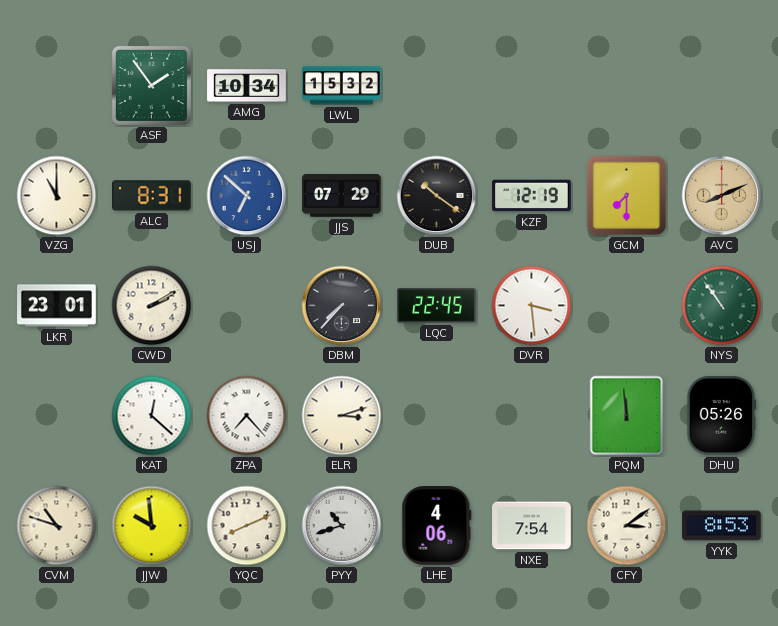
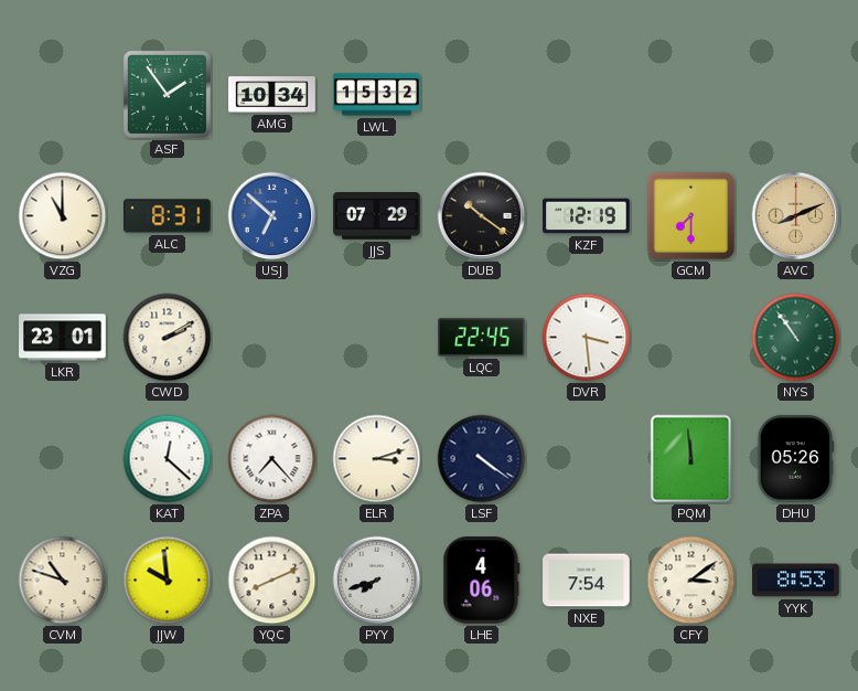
DBM: 7:37 -> none (342, 306)
LSF: none -> 4:21 (482, 459)
PYY: 10:42 -> 7:42 (377, 581)
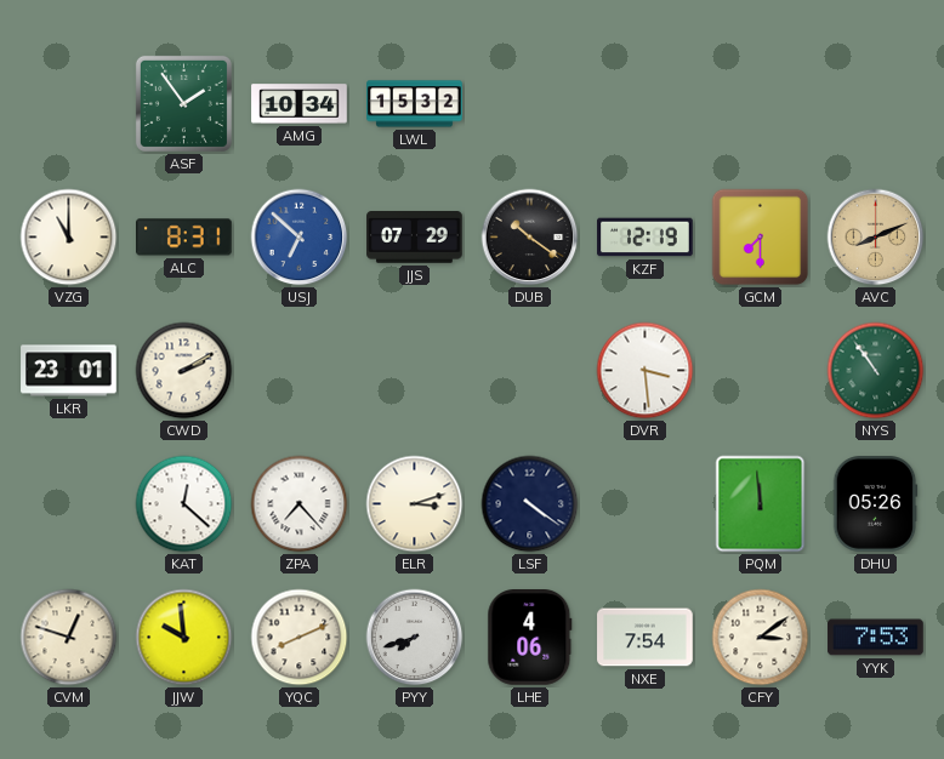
LQC: 22:45 -> none (482, 338)
CVM: 10:48 -> 12:48 (69, 638)
YYK: 8:53 -> 7:53 (876, 638)
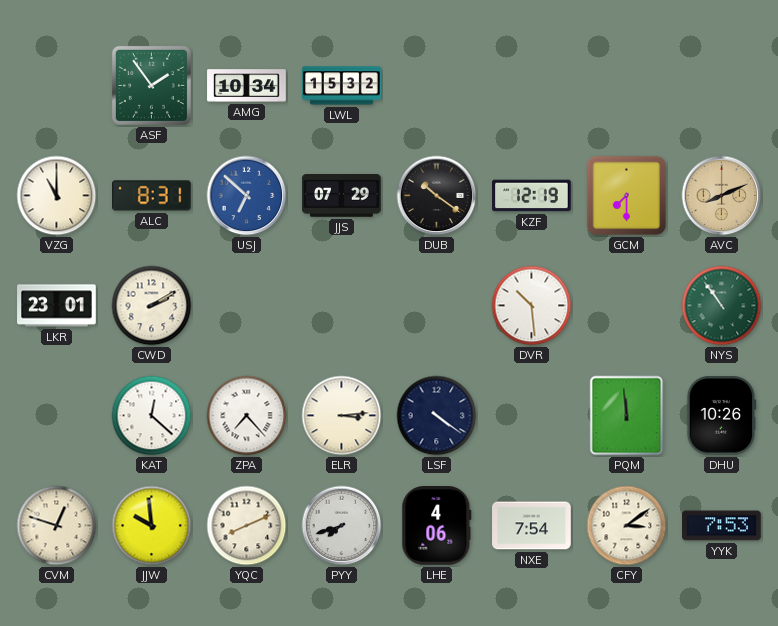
DVR: 3:29 -> 10:29 (532, 306)
ELR: 3:12 -> 3:14 (342, 416)
DHU: 05:26 -> 10:26 (721, 416)
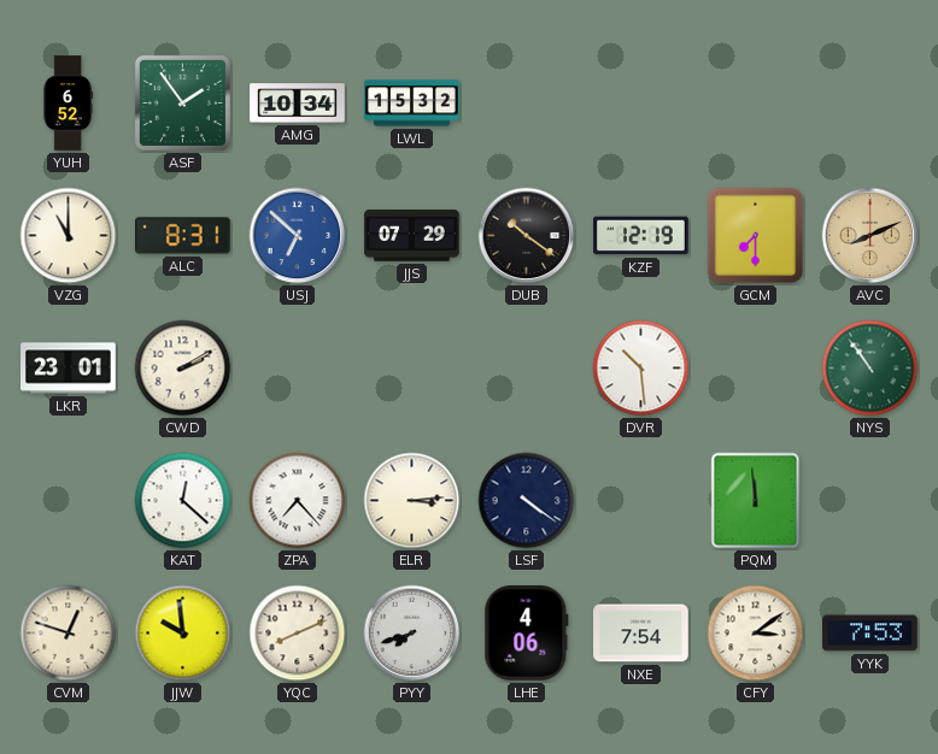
YUH: none -> 6:52 (68, 104)
DHU: 10:26 -> none (721, 416)
